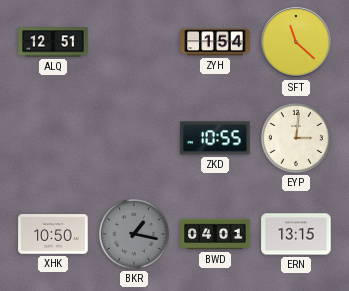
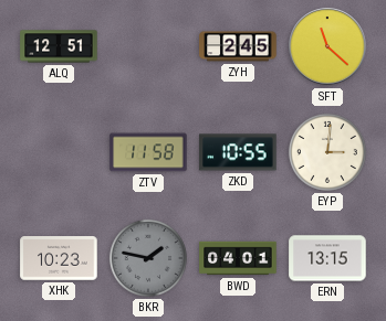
ZYH: 1:54 -> 2:45 (238, 46)
ZTV: none -> 11:58 (148, 152)
XHK: 10:50 -> 10:23 (59, 258)
BKR: 1:17 -> 1:47 (148, 258)
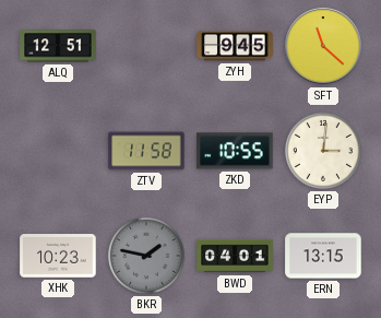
ZYH: 2:45 -> 9:45 (235, 46)
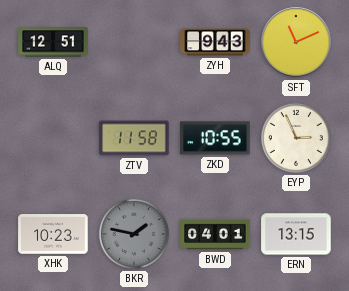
ZYH: 9:45 -> 9:43 (215, 42)
SFT: 11:22 -> 11:11 (296, 42)
EYP: 3:01 -> 2:56 (296, 138)
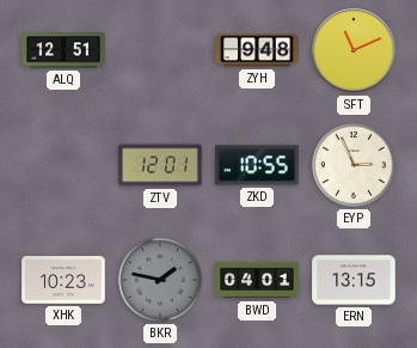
ZYH: 9:43 -> 9:48 (257, 50)
ZTV: 11:58 -> 12:01 (160, 165)
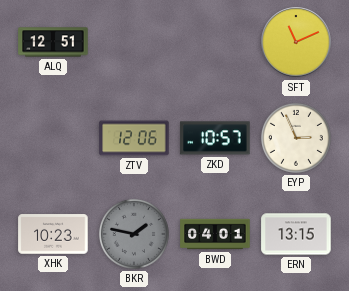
ZYH: 9:48 -> none (257, 50)
ZTV: 12:01 -> 12:06 (134, 138)
ZKD: 10:55 -> 10:57 (215, 138)
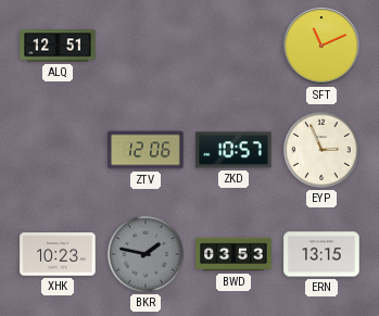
BWD: 04:01 -> 03:53 (233, 254)
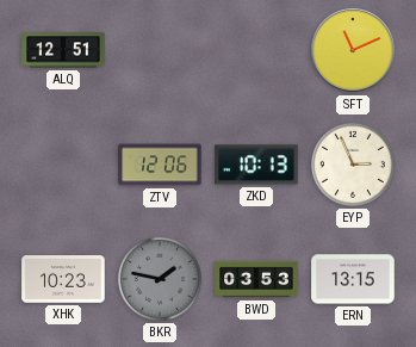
ZKD: 10:57 -> 10:13 (256, 165)
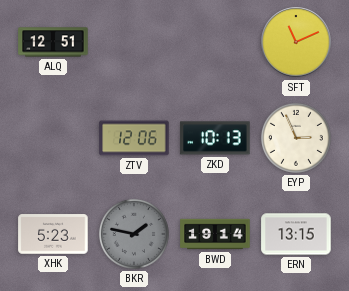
XHK: 10:23 -> 5:23 (53, 234)
BWD: 03:53 -> 19:14 (215, 234)
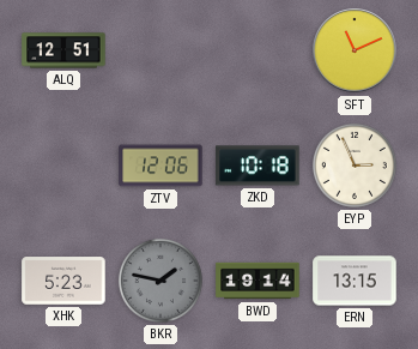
ZKD: 10:13 -> 10:18 (258, 166)
